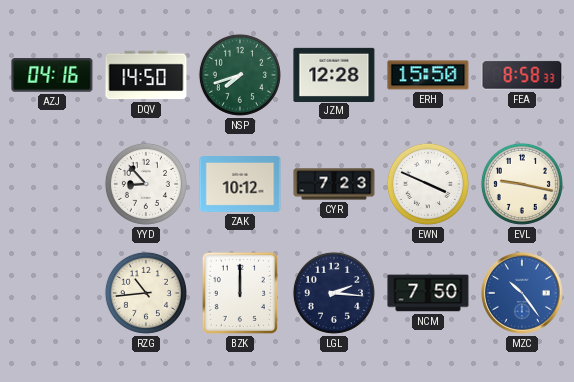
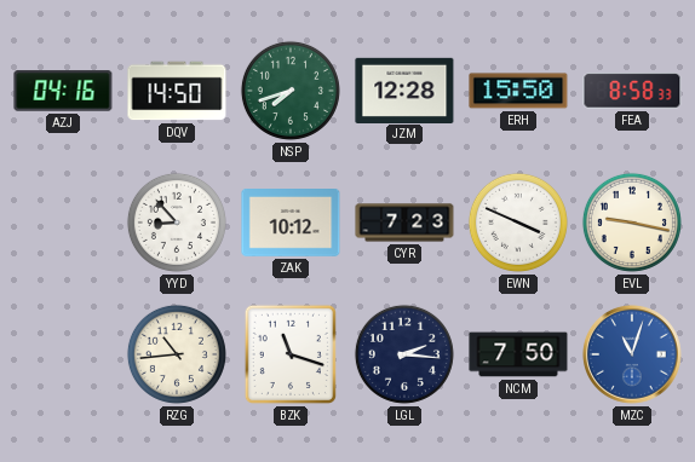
BZK: 12:00 -> 11:18 (291, 354)
MZC: 10:24 -> 11:03 (632, 354)
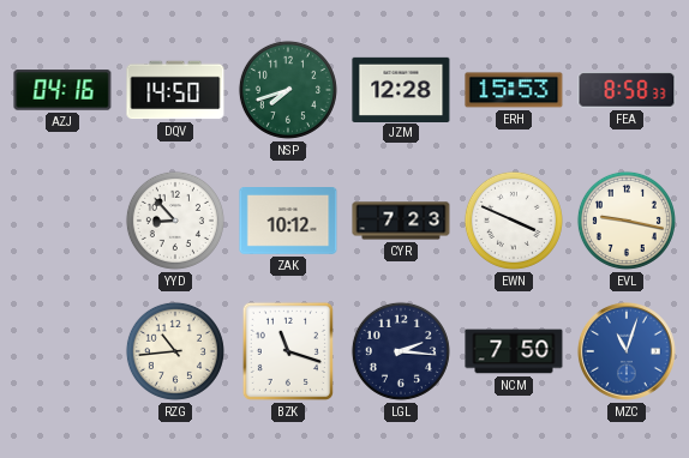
ERH: 15:50 -> 15:53 (514, 90)
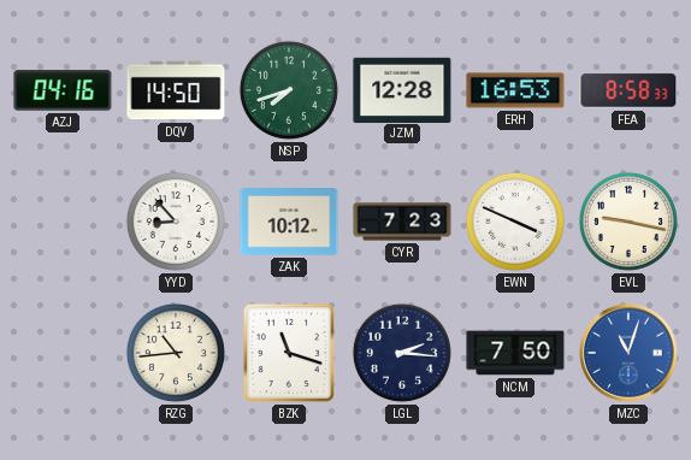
ERH: 15:53 -> 16:53 (515, 90)
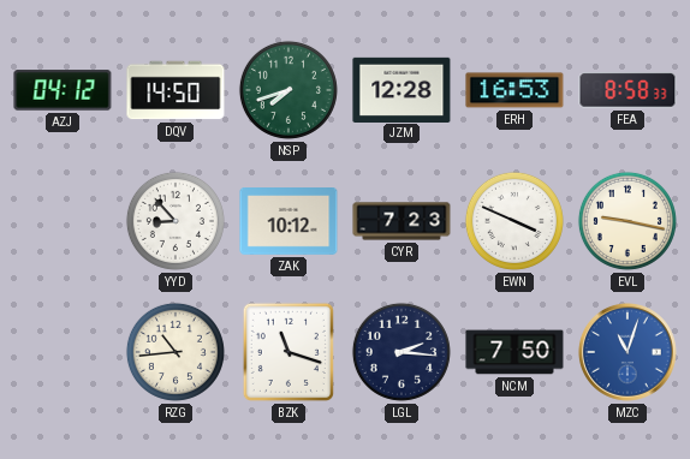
AZJ: 04:16 -> 04:12 (63, 90)
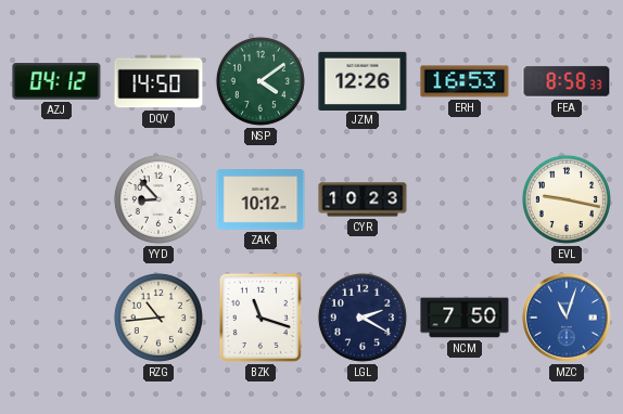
NSP: 7:42 -> 4:09 (260, 81)
JZM: 12:28 -> 12:26 (363, 80)
CYR: 7:23 -> 10:23 (363, 199)
EWN: 3:49 -> none (514, 221)
LGL: 2:16 -> 2:20 (363, 318)
